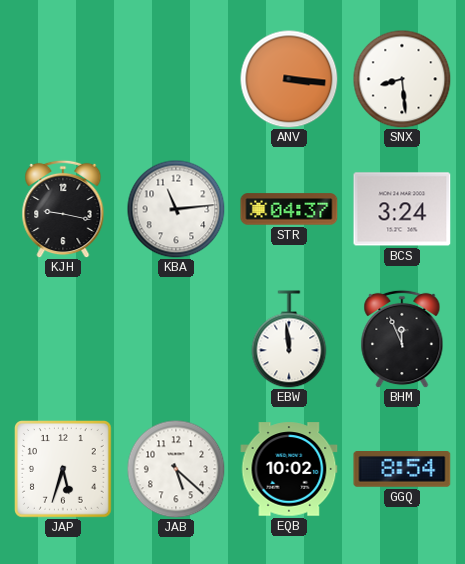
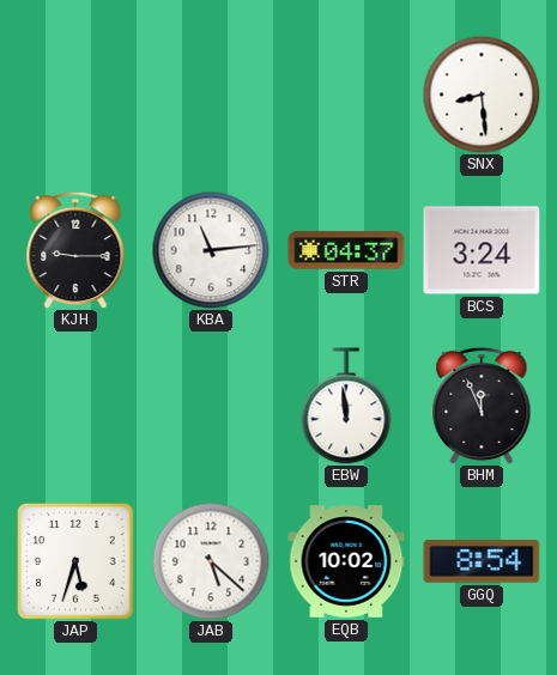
ANV: 3:16 -> none (289, 79)
KJH: 9:17 -> 9:15 (75, 250)
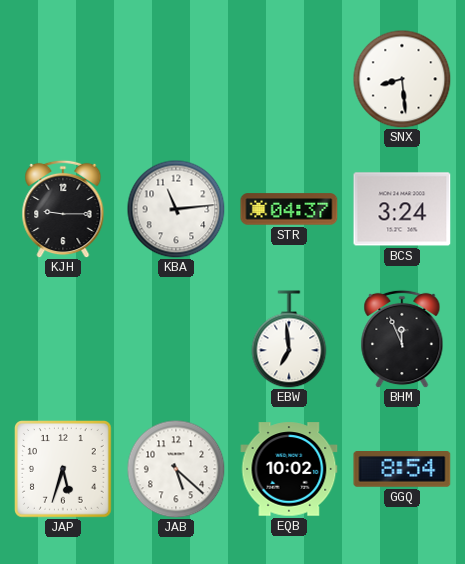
EBW: 11:59 -> 6:59 (289, 339)
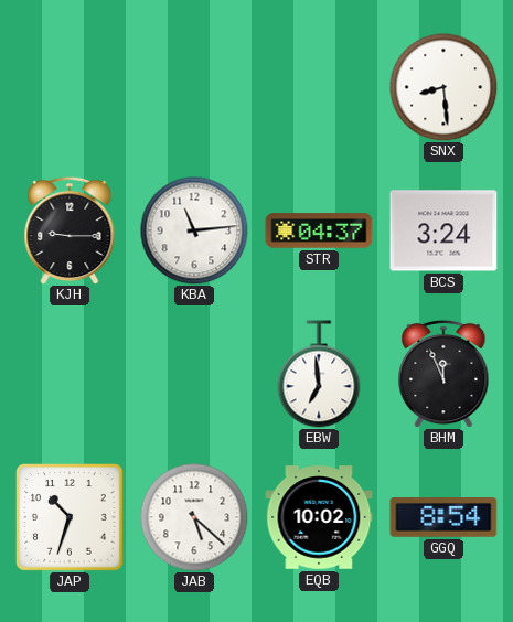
JAP: 5:33 -> 10:33 (71, 518)
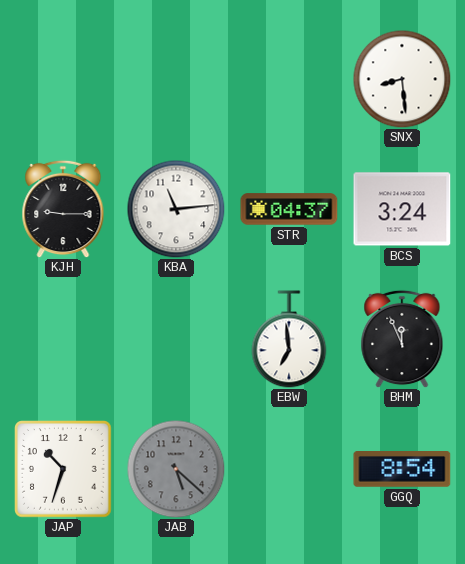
JAB dial: white -> grey (176, 469)
EQB: 10:02 -> none (319, 517)
